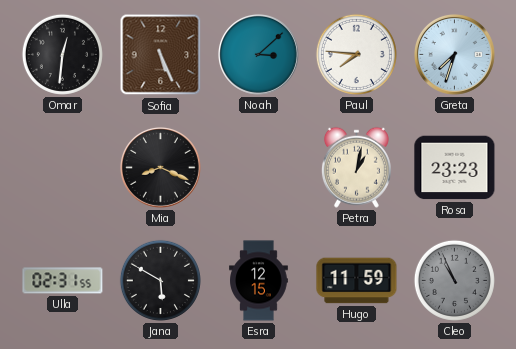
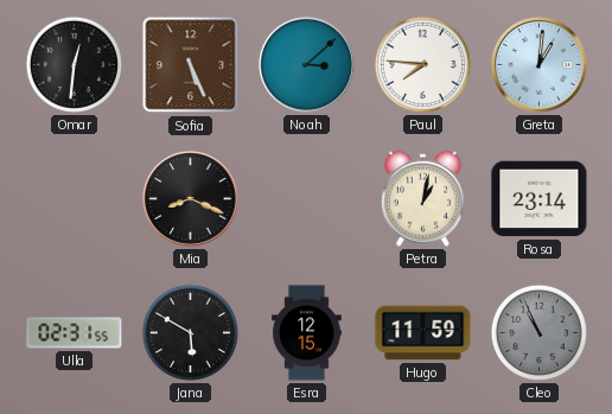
Greta: 7:33 -> 1:01 (538, 64)
Rosa: 23:23 -> 23:14 (540, 199)
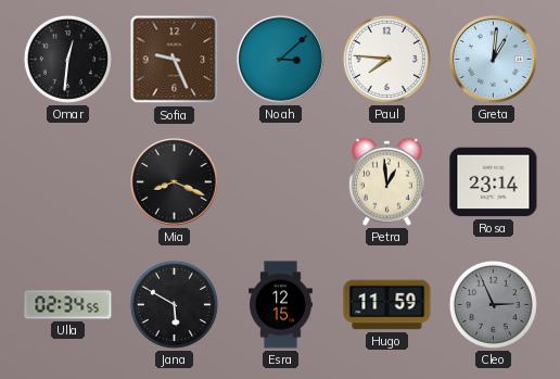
Sofia: 5:26 -> 9:26 (175, 60)
Petra: 1:02 -> 12:59 (386, 181)
Ulla: 02:31 -> 02:34 (68, 305)
Cleo: 10:56 -> 2:56 (493, 304)
